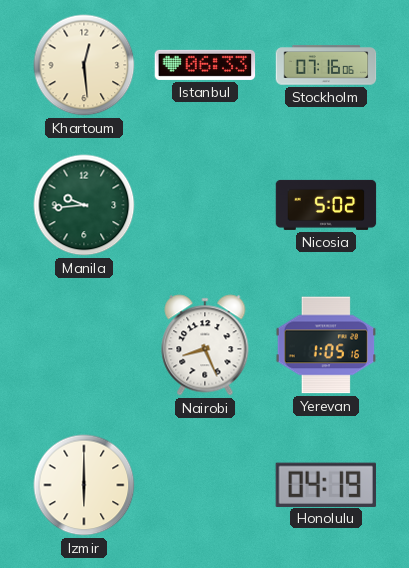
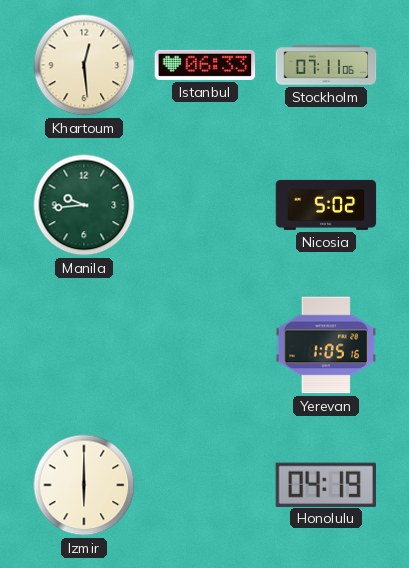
Stockholm: 07:16 -> 07:11 (326, 65)
Nairobi: 8:26 -> none (205, 345)
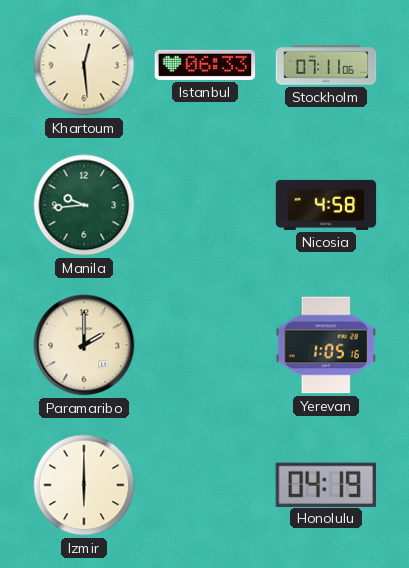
Nicosia: 5:02 -> 4:58 (326, 205)
Paramaribo: none -> 2:00 (84, 345)
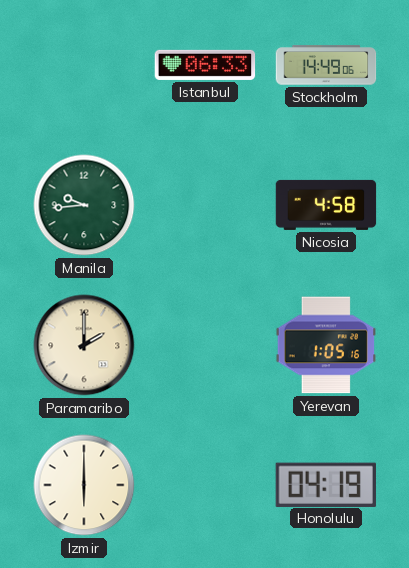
Khartoum: 12:29 -> none (84, 65)
Stockholm: 07:11 -> 14:49 (326, 65)
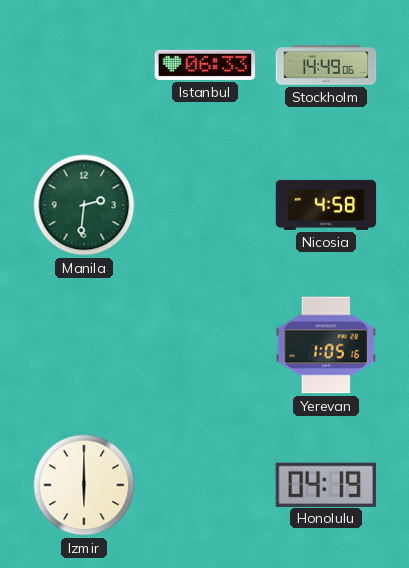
Manila: 9:44 -> 2:31 (84, 205)
Paramaribo: 2:00 -> none (84, 345)
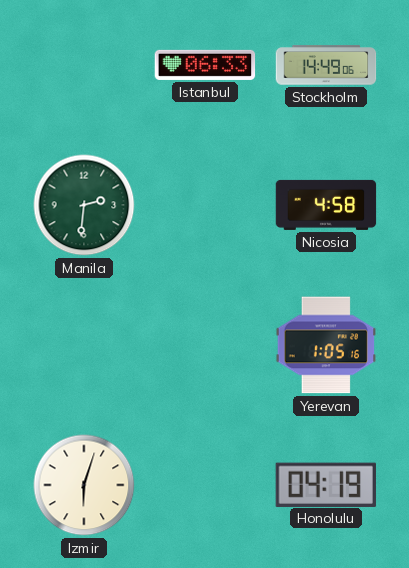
Izmir: 6:00 -> 6:03 (84, 485)
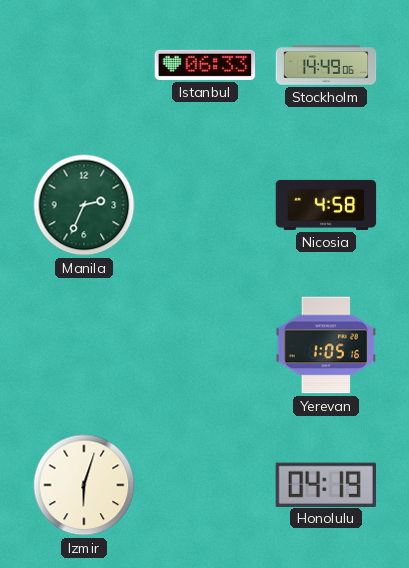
Manila: 2:31 -> 2:34 (84, 205)
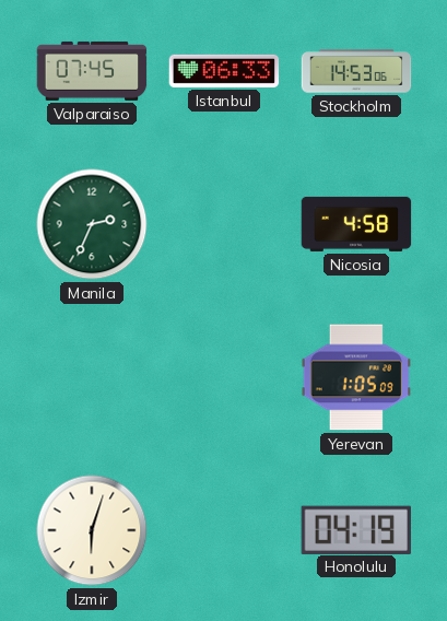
Valparaiso: none -> 07:45 (92, 71)
Stockholm: 14:49 -> 14:53 (356, 71)
Yerevan: 1:05:16 -> 1:05:09 (356, 377)
